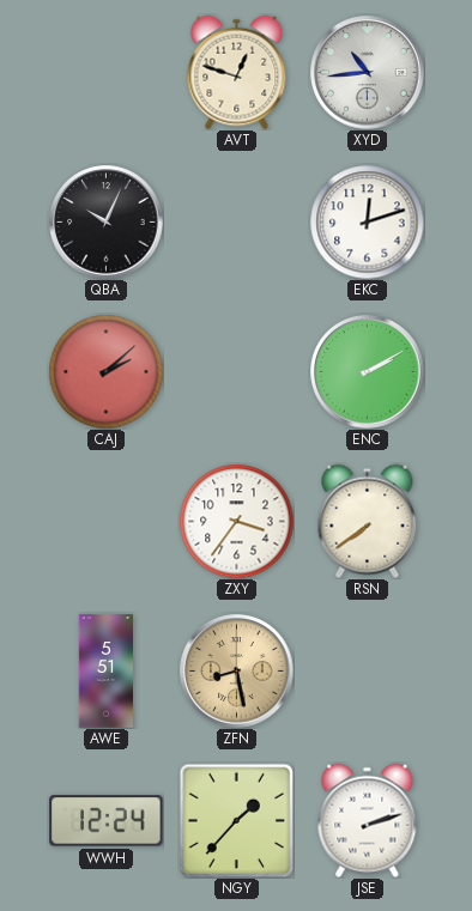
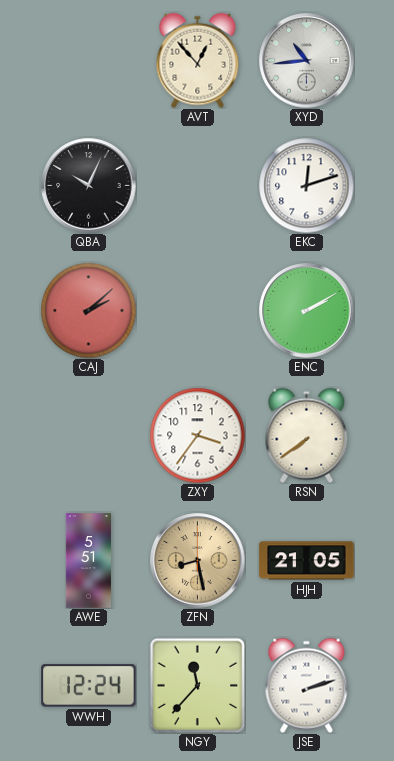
AVT: 12:48 -> 12:53 (198, 60)
HJH: none -> 21:05 (307, 561)
NGY: 1:37 -> 11:37 (197, 685)
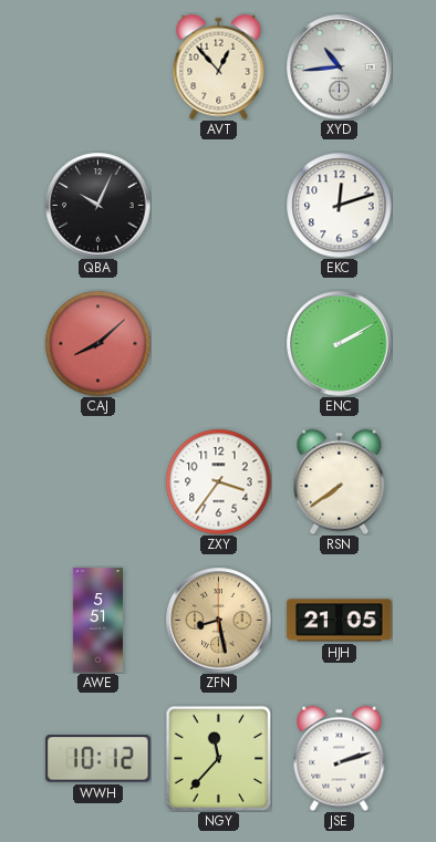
CAJ: 2:08 -> 8:08 (97, 343)
WWH: 12:24 -> 10:12 (98, 759)
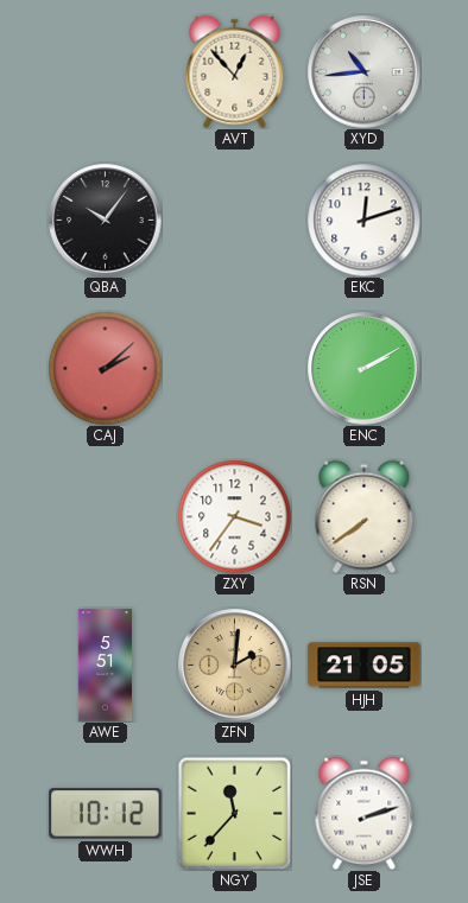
QBA: 10:04 -> 10:06 (106, 221)
CAJ: 8:08 -> 2:08 (105, 368)
ZFN: 8:28 -> 2:01 (235, 666)
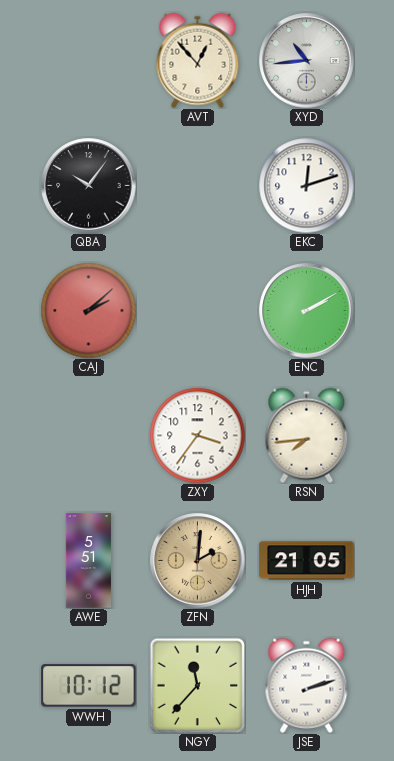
RSN: 7:39 -> 7:44 (307, 435)
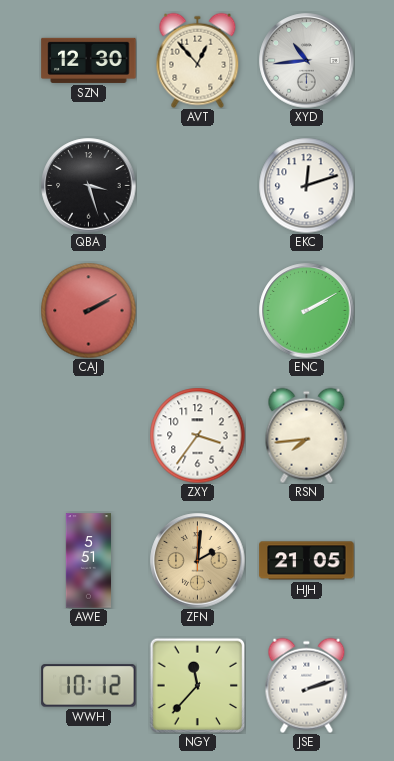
SZN: none -> 12:30 (89, 60)
QBA: 10:06 -> 3:27 (89, 186)
CAJ: 2:08 -> 2:10 (88, 310)
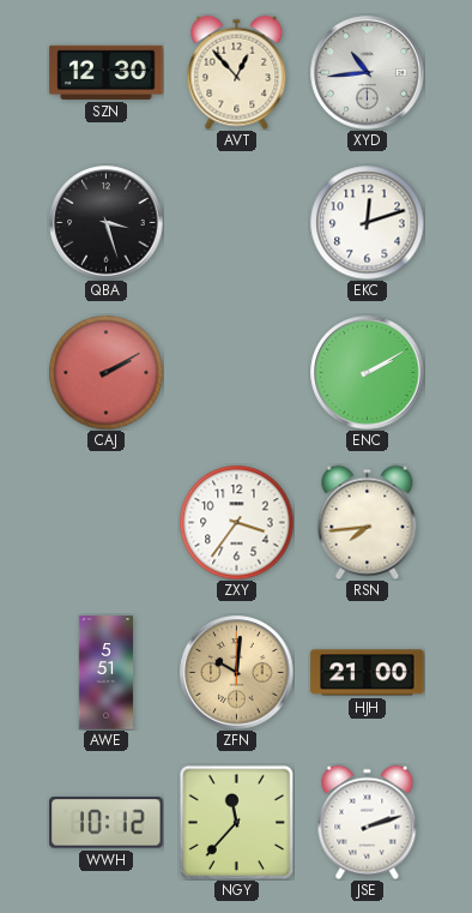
ZFN: 2:01 -> 10:01 (237, 673)
HJH: 21:05 -> 21:00 (368, 673)
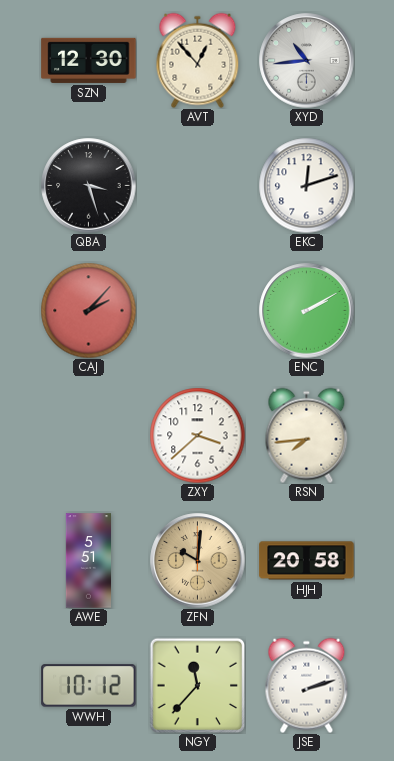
CAJ: 2:10 -> 2:07 (88, 310)
ZXY: 3:36 -> 3:38 (197, 435)
HJH: 21:00 -> 20:58 (307, 561)
